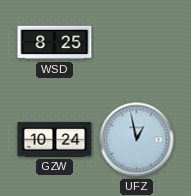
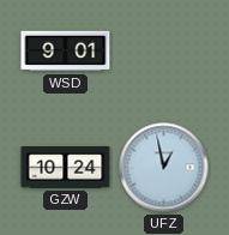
WSD: 8:25 -> 9:01 (66, 52)
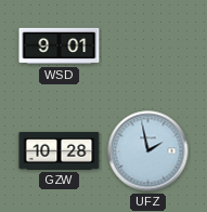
GZW: 10:24 -> 10:28 (60, 151)
UFZ: 12:58 -> 1:58 (148, 151)
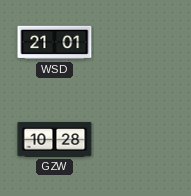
WSD: 9:01 -> 21:01 (55, 43)
UFZ: 1:58 -> none (148, 151)
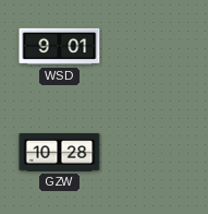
WSD: 21:01 -> 9:01 (60, 47)
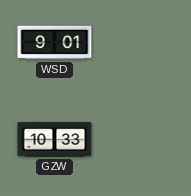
GZW: 10:28 -> 10:33 (55, 140)
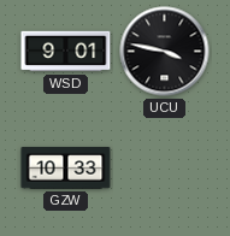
UCU: none -> 3:47 (165, 52)
